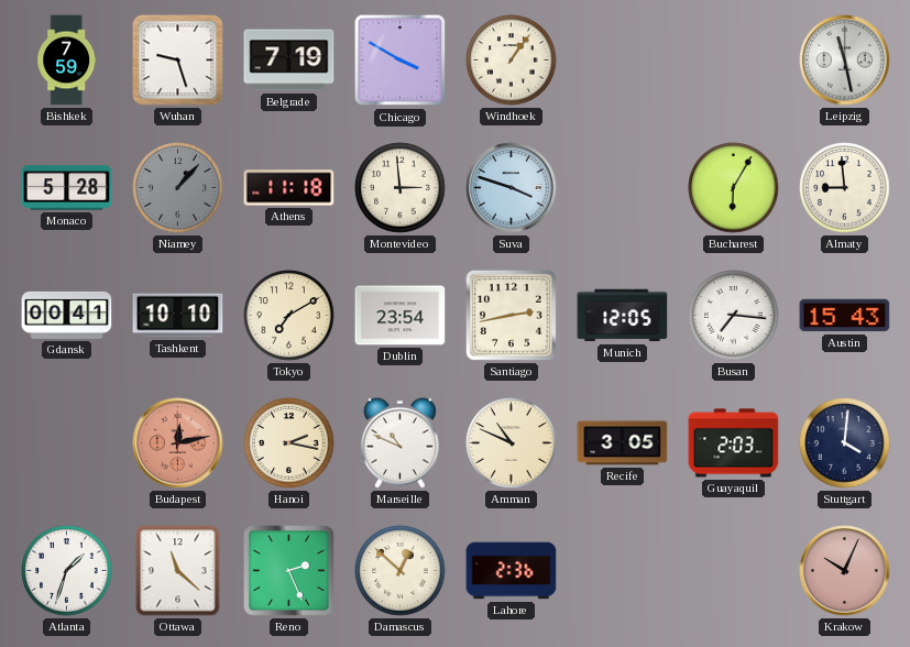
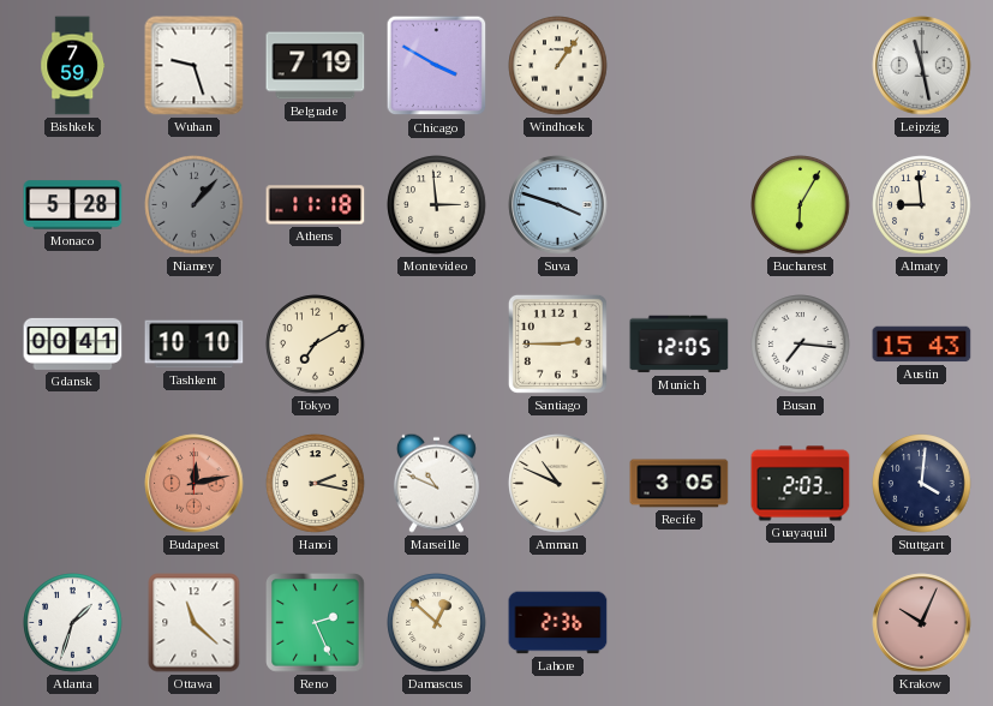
Dublin: 23:54 -> none (401, 316)
Santiago: 2:43 -> 2:45 (557, 343)
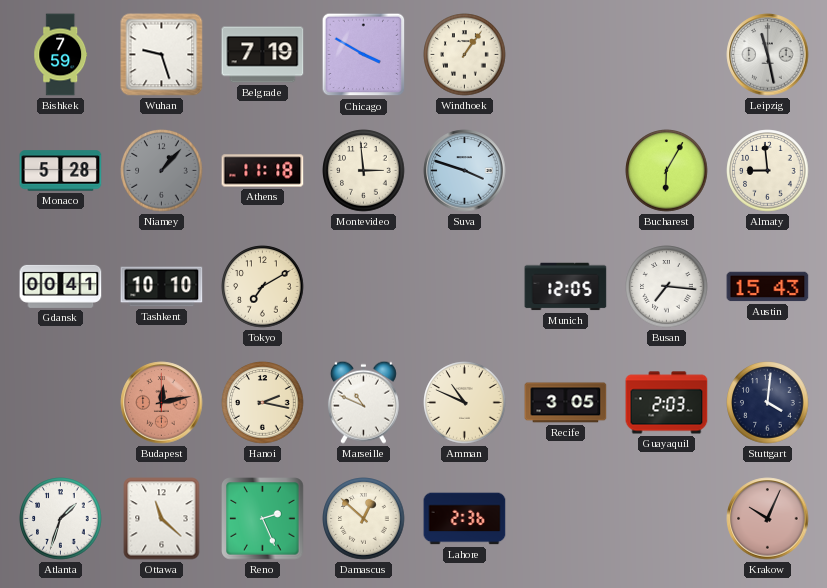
Santiago: 2:45 -> none (557, 343)
